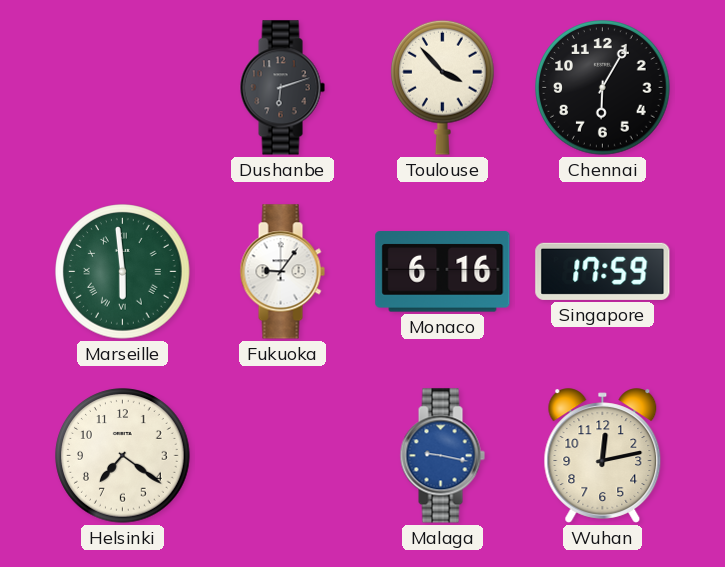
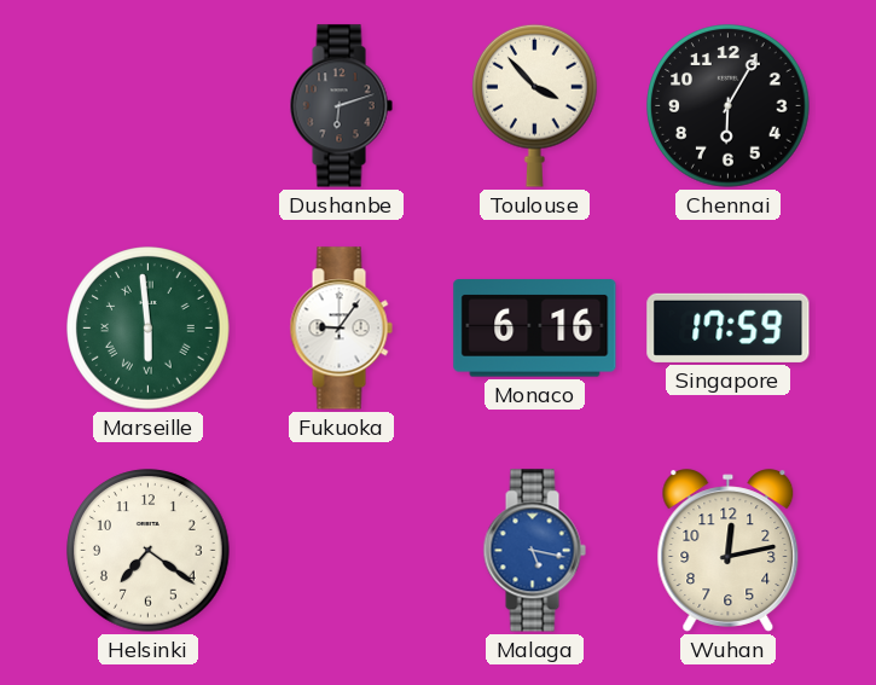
Malaga: 9:17 -> 5:17 (534, 551)
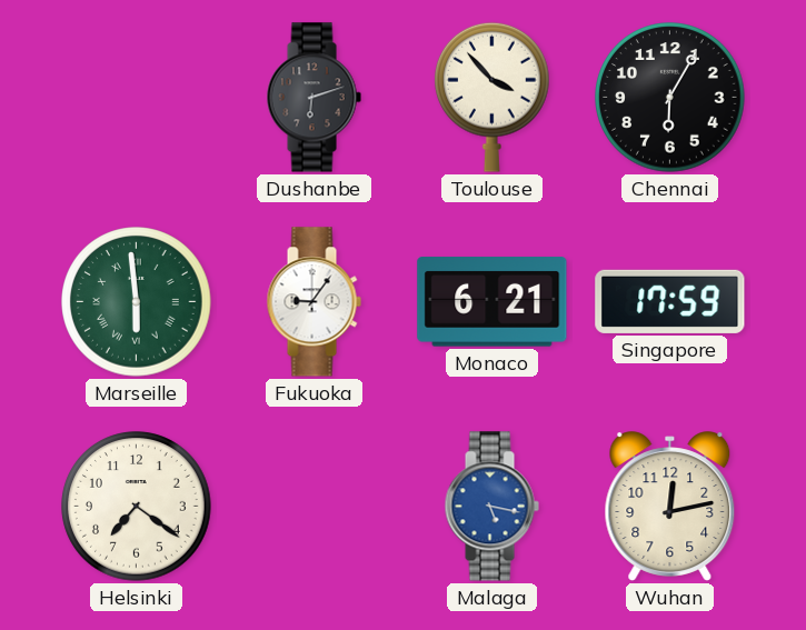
Monaco: 6:16 -> 6:21 (492, 302)
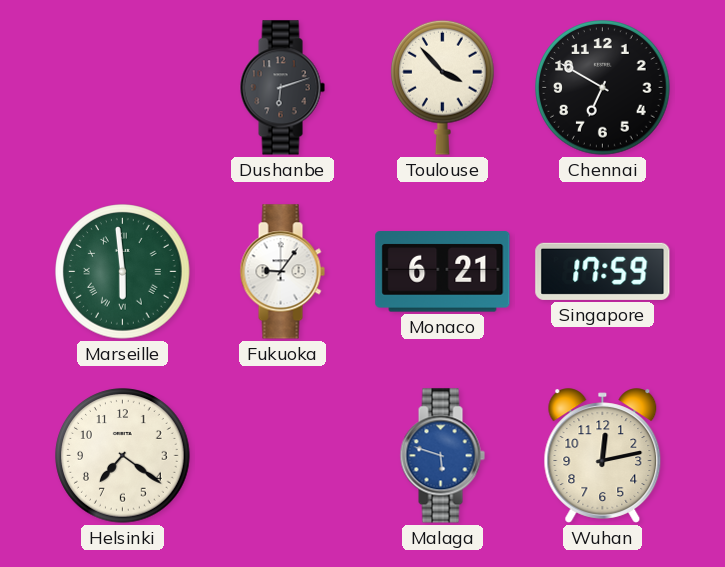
Chennai: 6:05 -> 6:50 (603, 88)
Malaga: 5:17 -> 5:48 (442, 456)
